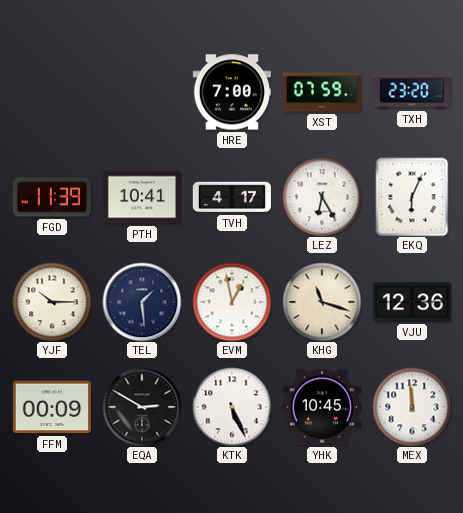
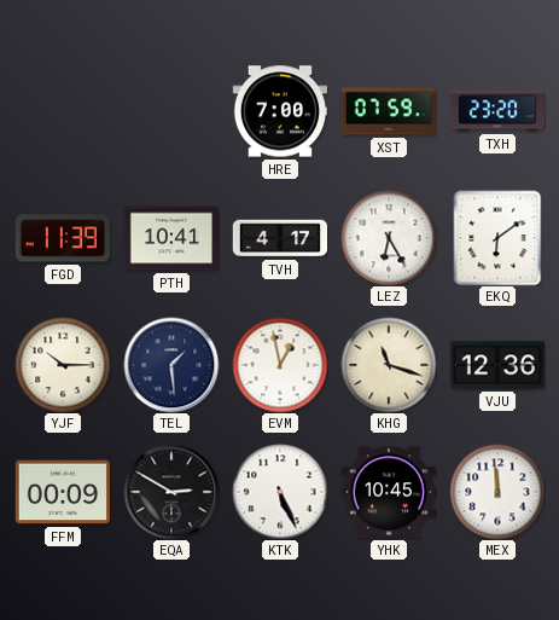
EKQ: 6:04 -> 6:09 (497, 238)
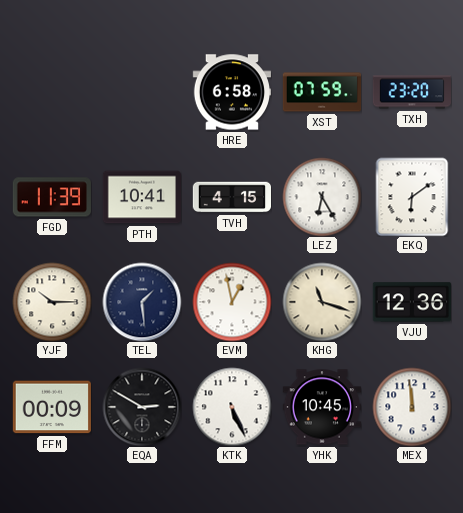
HRE: 7:00 -> 6:58 (231, 92)
TVH: 4:17 -> 4:15 (231, 197)
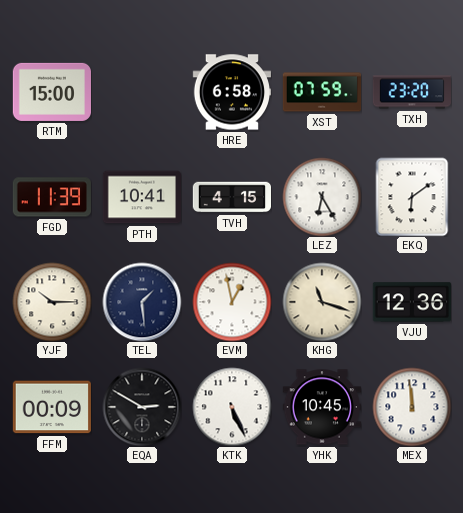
RTM: none -> 15:00 (51, 92)
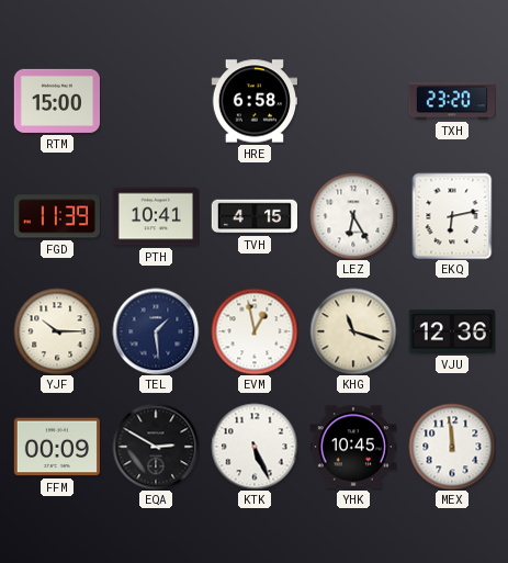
XST: 07:59 -> none (322, 92)
EKQ: 6:09 -> 6:13 (452, 216)
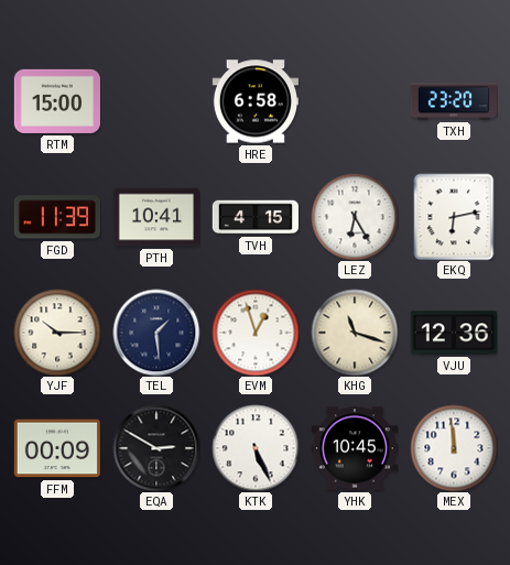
EVM: 12:58 -> 12:57 (256, 333)
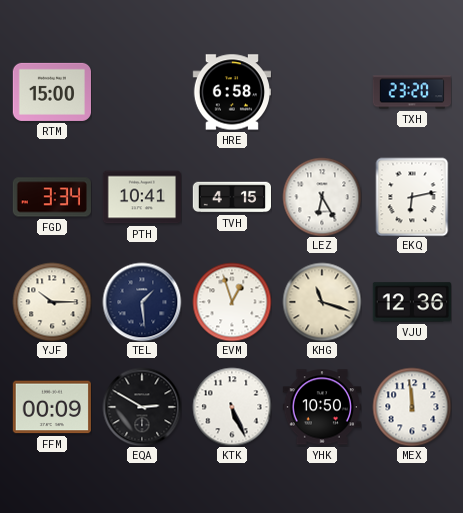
FGD: 11:39 -> 3:34 (52, 197)
YHK: 10:45 -> 10:50 (321, 407)
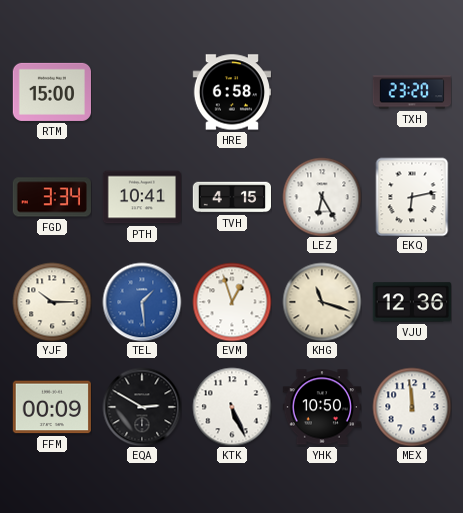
TEL dial: navy -> blue (142, 302)
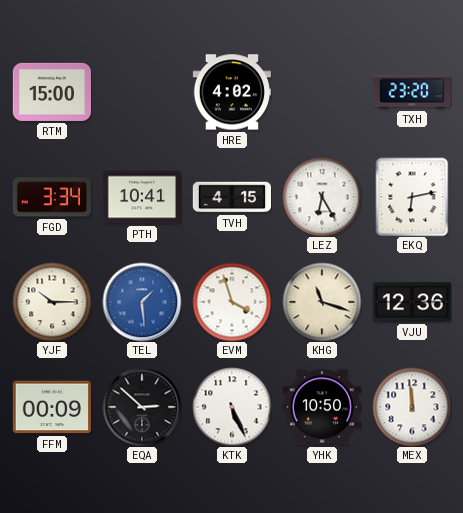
HRE: 6:58 -> 4:02 (231, 92)
EVM: 12:57 -> 3:57 (232, 302)
EQA: 2:50 -> 2:52 (142, 407)
